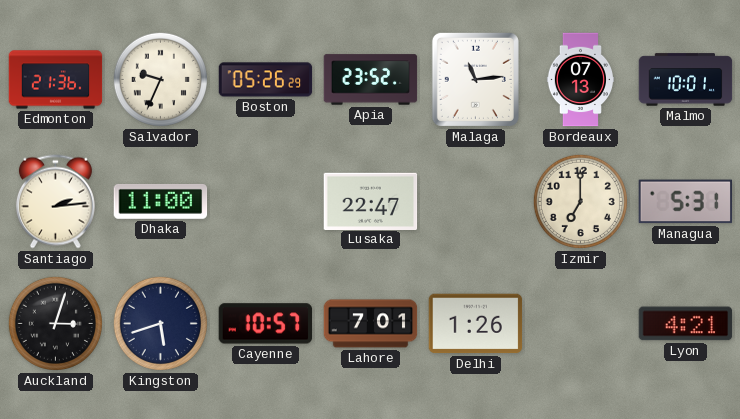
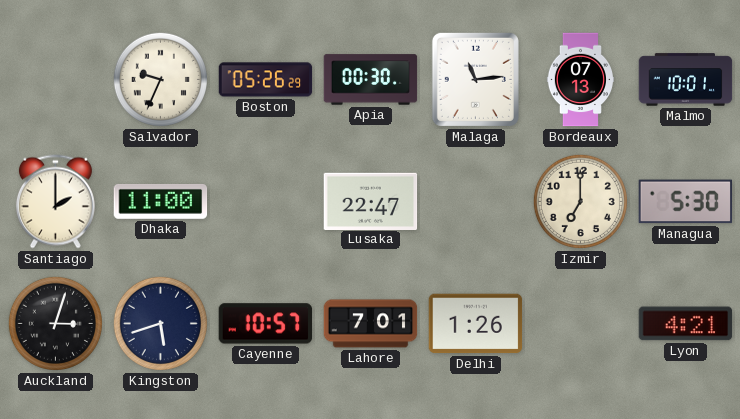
Edmonton: 21:36 -> none (56, 80)
Apia: 23:52 -> 00:30 (371, 80)
Santiago: 2:14 -> 2:00 (55, 202)
Managua: 5:31 -> 5:30 (685, 202)
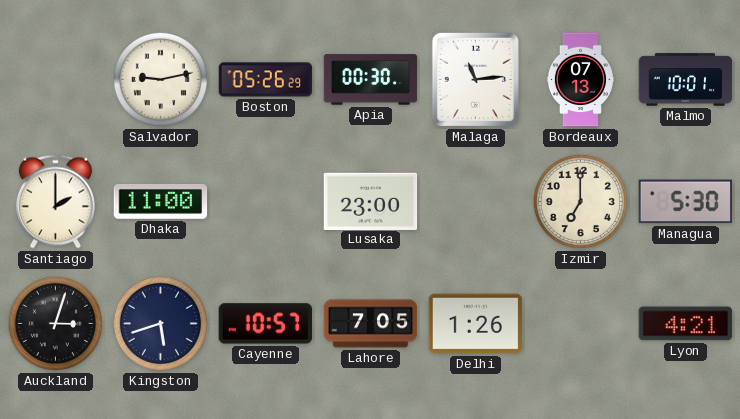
Salvador: 9:34 -> 9:13 (160, 79)
Lusaka: 22:47 -> 23:00 (371, 201)
Lahore: 7:01 -> 7:05 (371, 324)
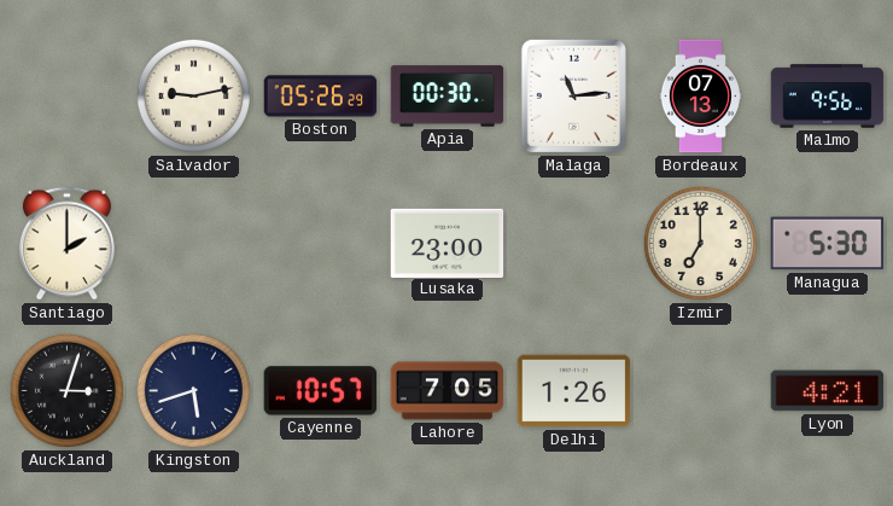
Malmo: 10:01 -> 9:56 (828, 97)
Dhaka: 11:00 -> none (161, 201)
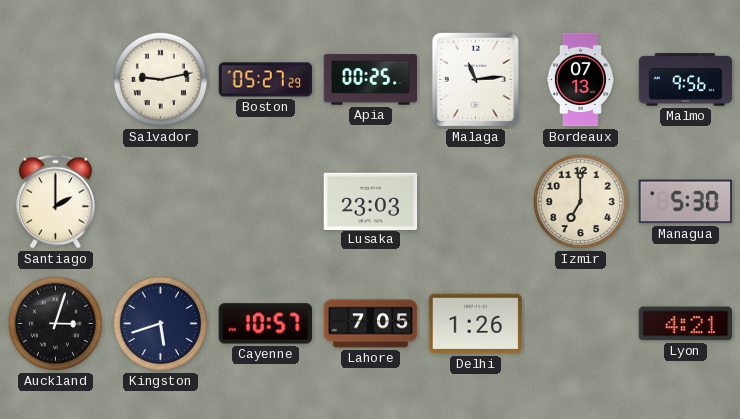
Boston: 05:26 -> 05:27 (266, 80)
Apia: 00:30 -> 00:25 (371, 80)
Lusaka: 23:00 -> 23:03 (371, 201)
